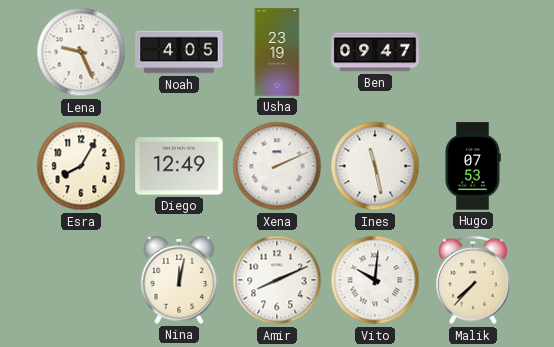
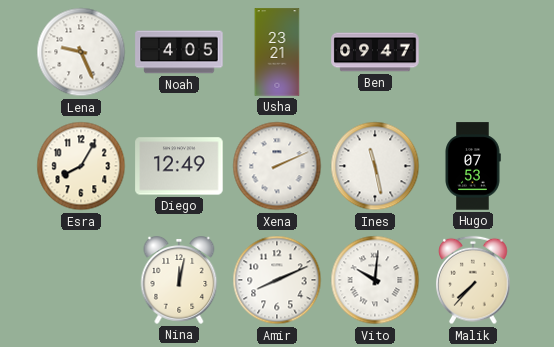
Usha: 23:19 -> 23:21 (277, 52)
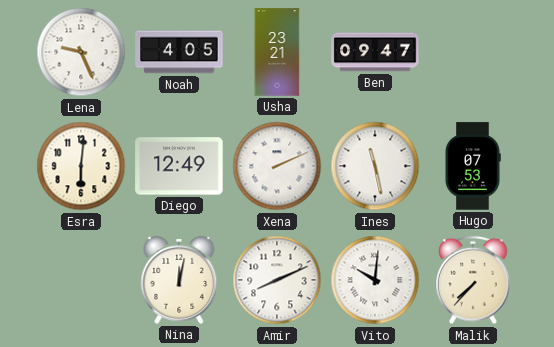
Esra: 8:05 -> 6:01 (81, 166)
